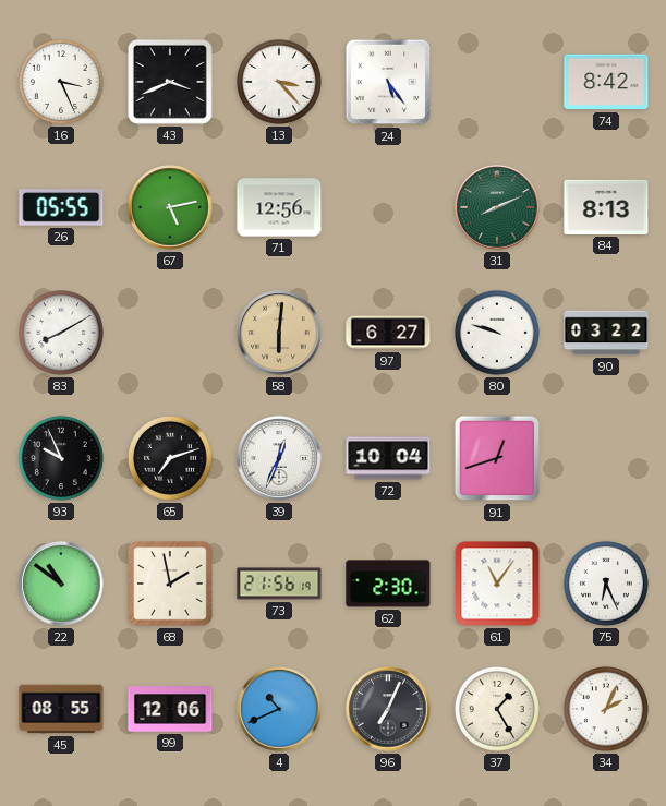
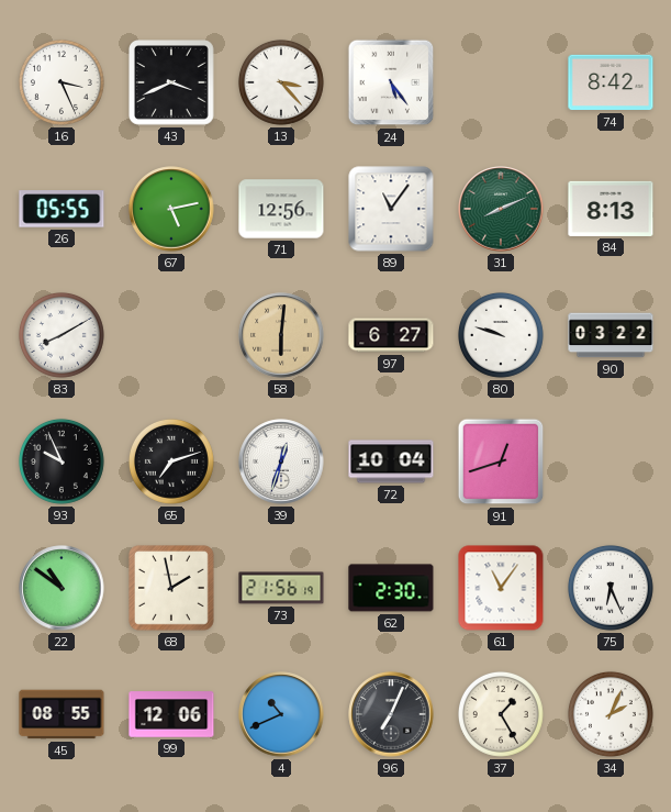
89: none -> 11:06 (391, 209)
39: 12:34 -> 12:33 (281, 461)
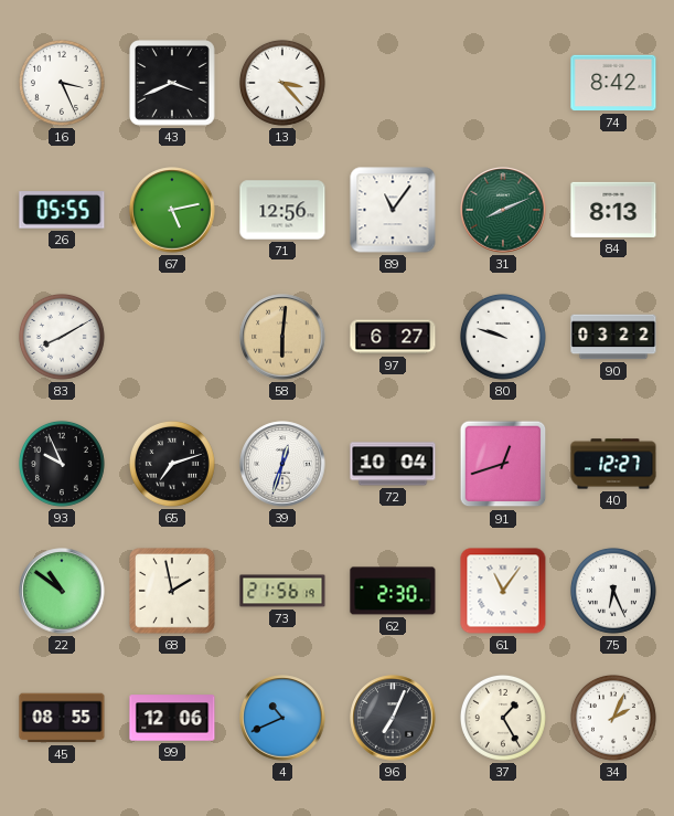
24: 5:24 -> none (391, 82)
40: none -> 12:27 (613, 464)
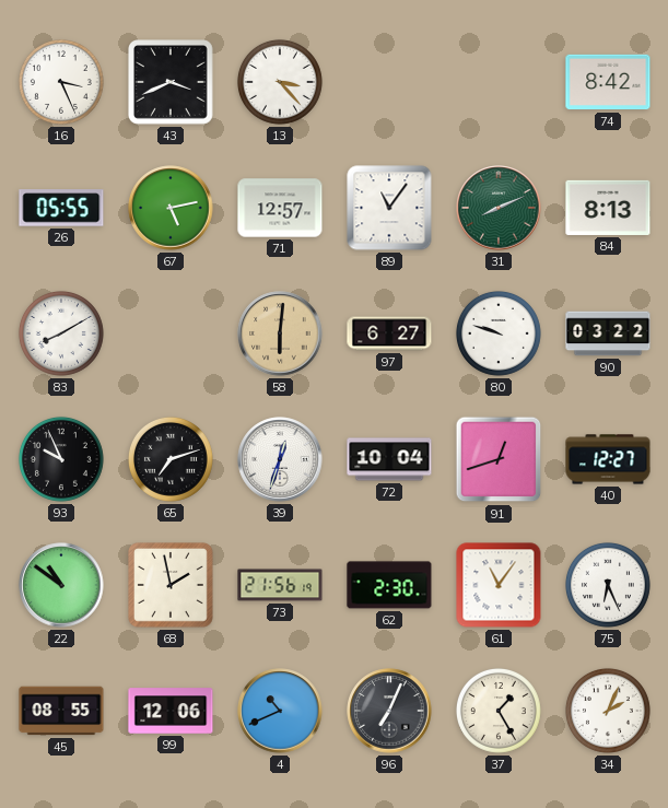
71: 12:56 -> 12:57 (280, 208)
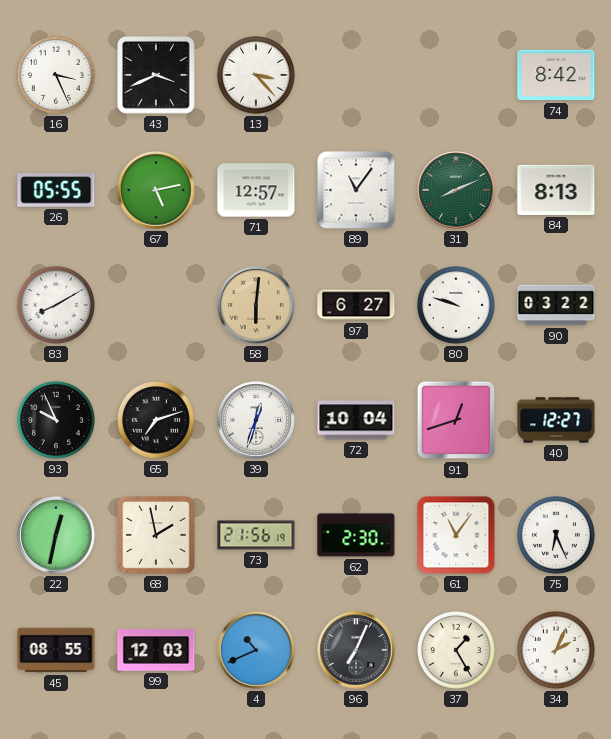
22: 10:51 -> 12:32 (56, 535)
99: 12:06 -> 12:03 (156, 650)
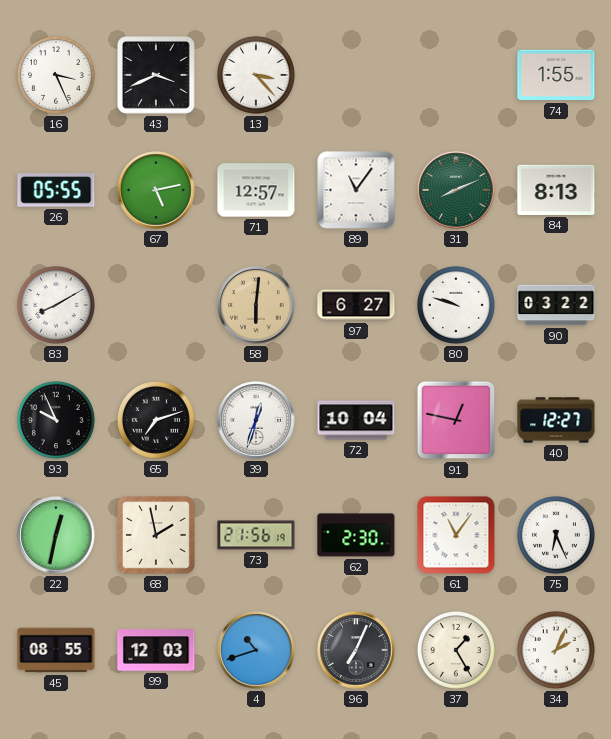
74: 8:42 -> 1:55 (556, 75)
91: 12:42 -> 12:47 (456, 420)
4: 10:41 -> 10:42 (256, 650)
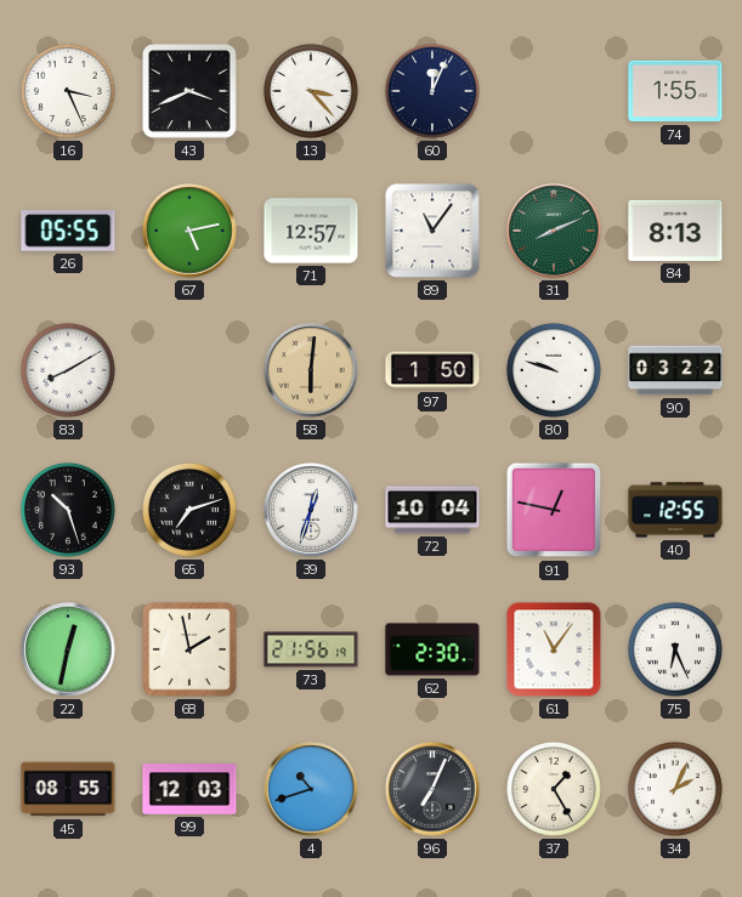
60: none -> 12:04 (432, 91)
97: 6:27 -> 1:50 (432, 370)
93: 9:56 -> 10:27 (68, 510)
40: 12:27 -> 12:55 (675, 510)
